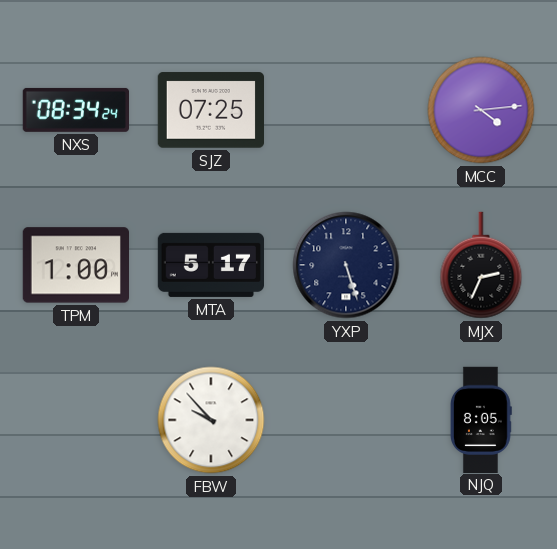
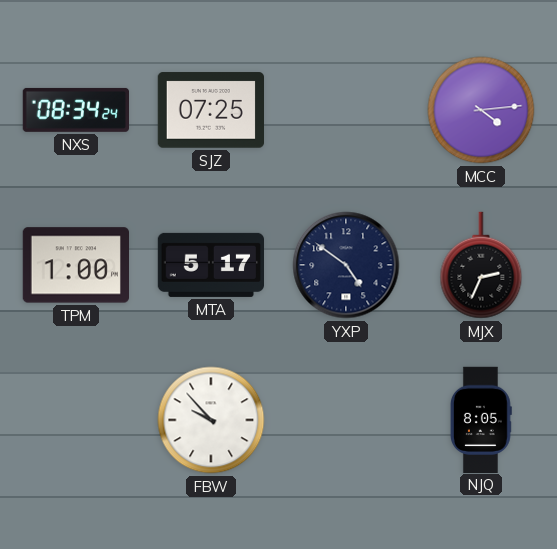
YXP: 5:27 -> 4:51 (346, 265)
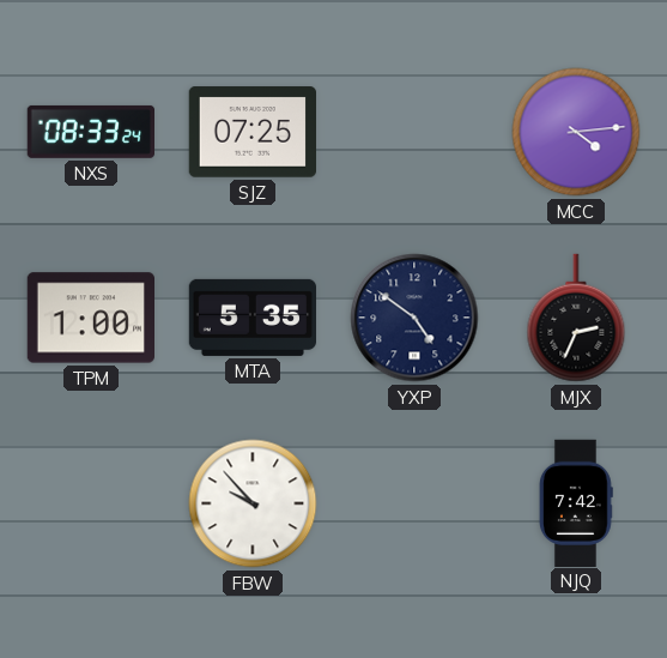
NXS: 08:34 -> 08:33 (90, 132)
MTA: 5:17 -> 5:35 (251, 318)
NJQ: 8:05 -> 7:42 (576, 502)
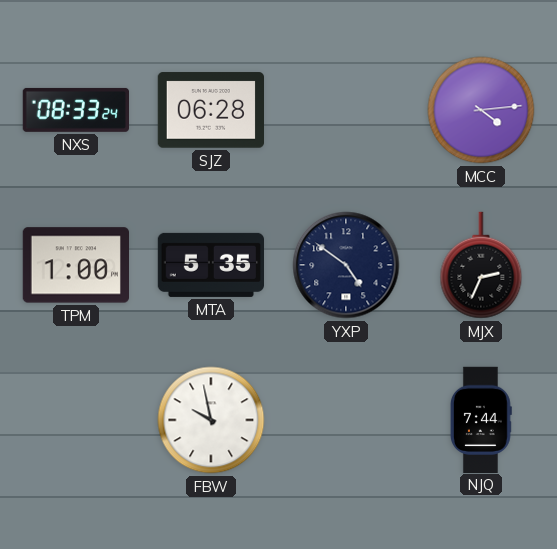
SJZ: 07:25 -> 06:28 (210, 110)
FBW: 9:53 -> 9:58 (211, 420)
NJQ: 7:42 -> 7:44 (481, 419)
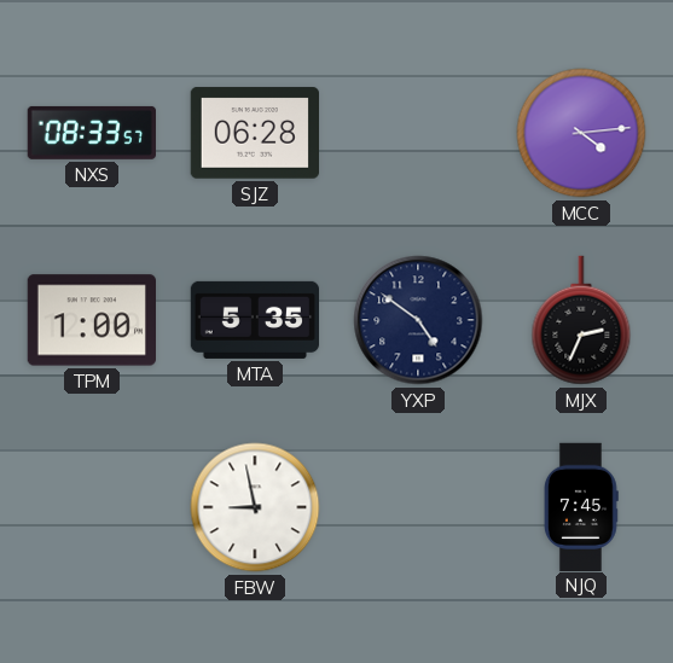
NXS: 08:33:24 -> 08:33:57 (91, 133)
FBW: 9:58 -> 8:58 (255, 507)
NJQ: 7:44 -> 7:45 (581, 506)
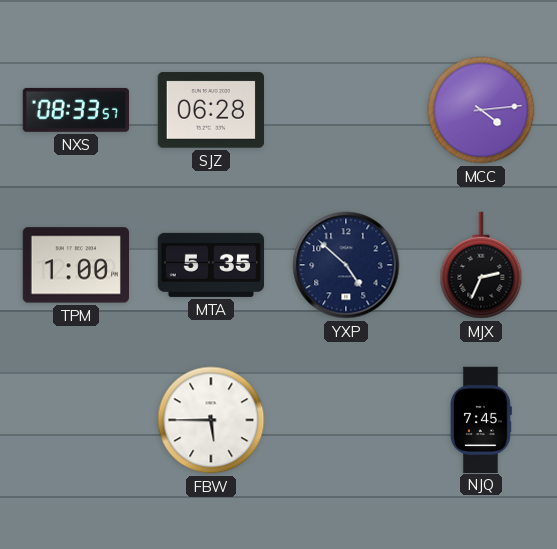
YXP: 4:51 -> 4:52 (346, 265)
FBW: 8:58 -> 5:45 (211, 420)
